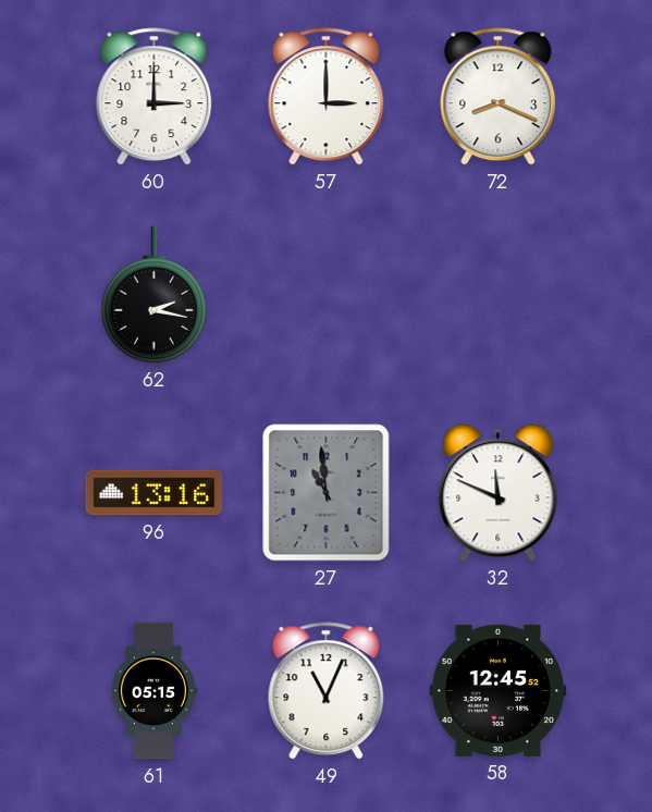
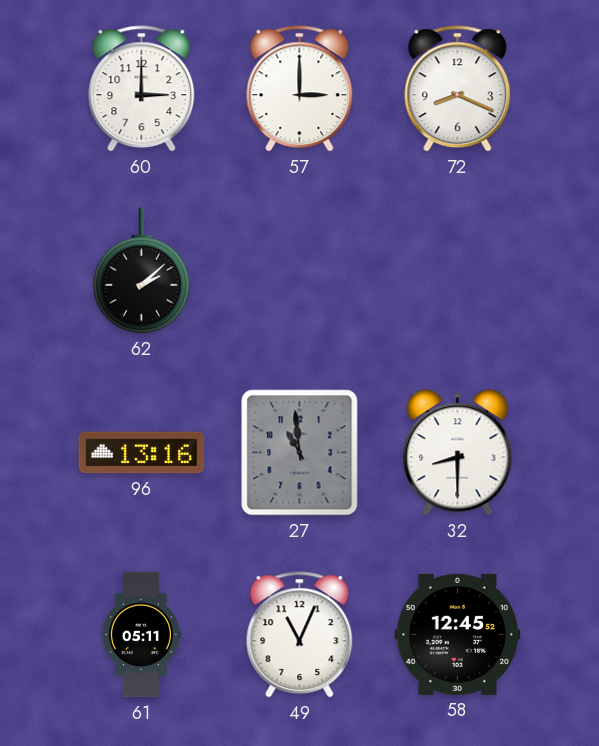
62: 2:17 -> 2:08 (141, 271)
32: 11:49 -> 8:30 (458, 453)
61: 05:15 -> 05:11 (141, 635)
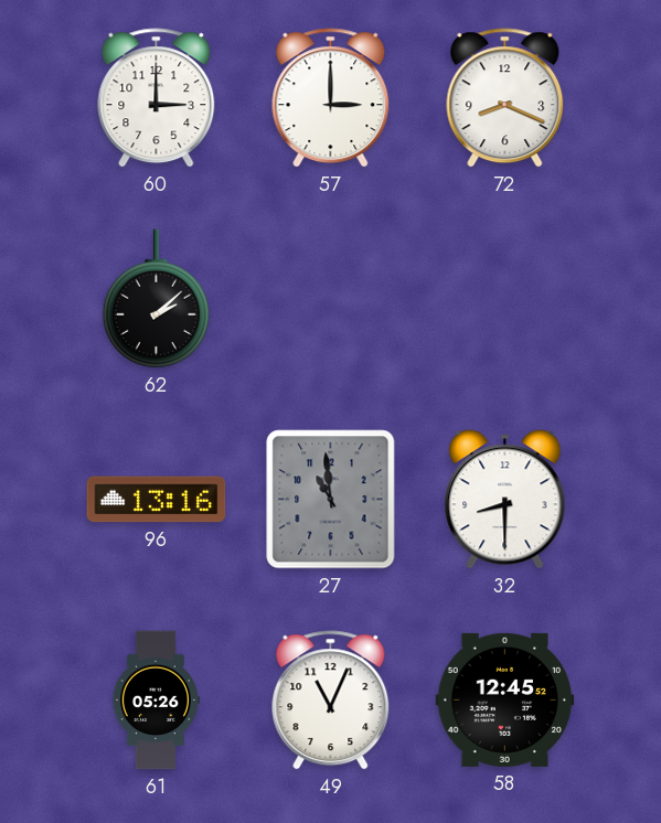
61: 05:11 -> 05:26 (156, 701)
